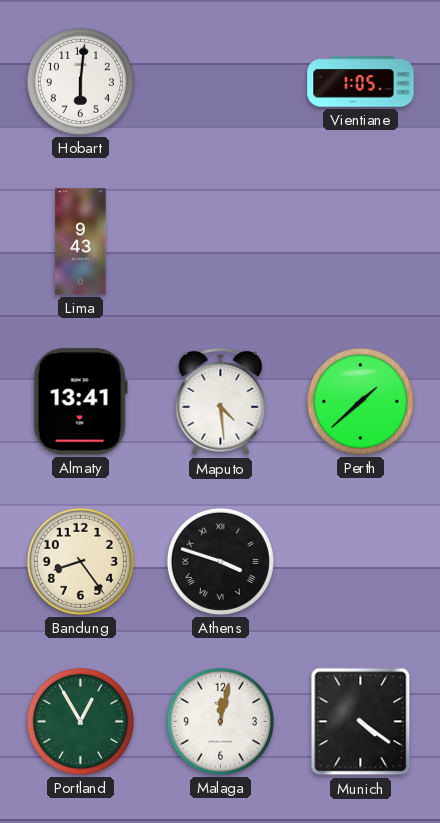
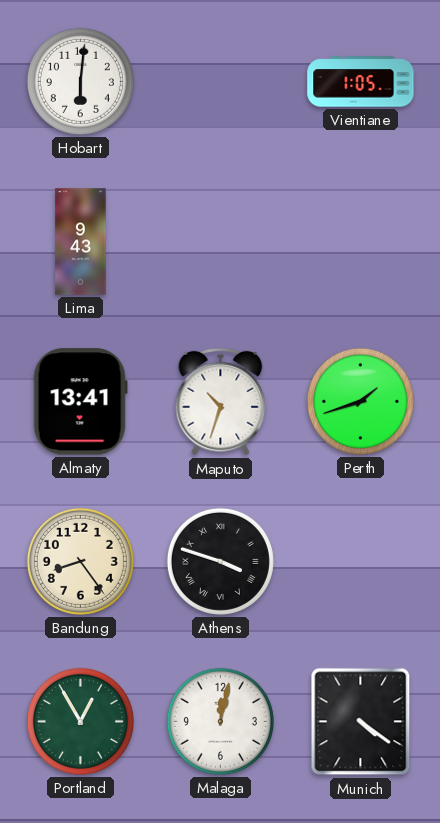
Maputo: 4:29 -> 10:33 (221, 402)
Perth: 1:38 -> 1:42 (360, 401)
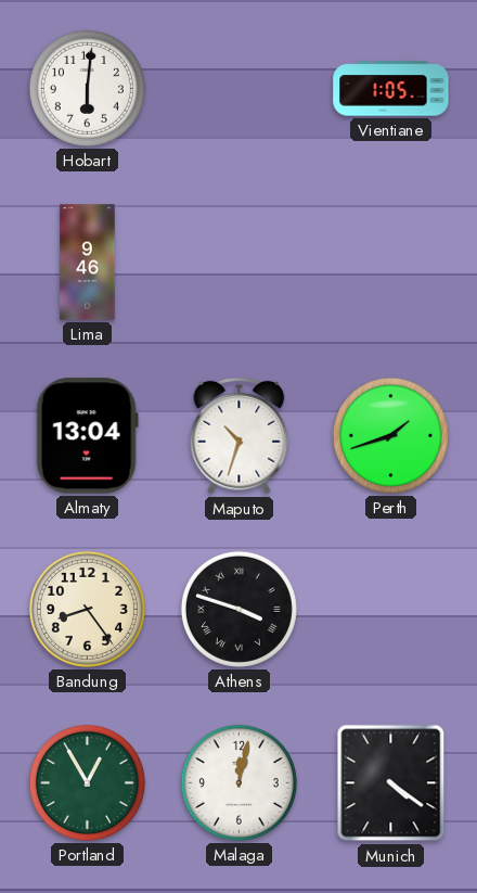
Lima: 9:43 -> 9:46 (88, 263)
Almaty: 13:41 -> 13:04 (87, 436)
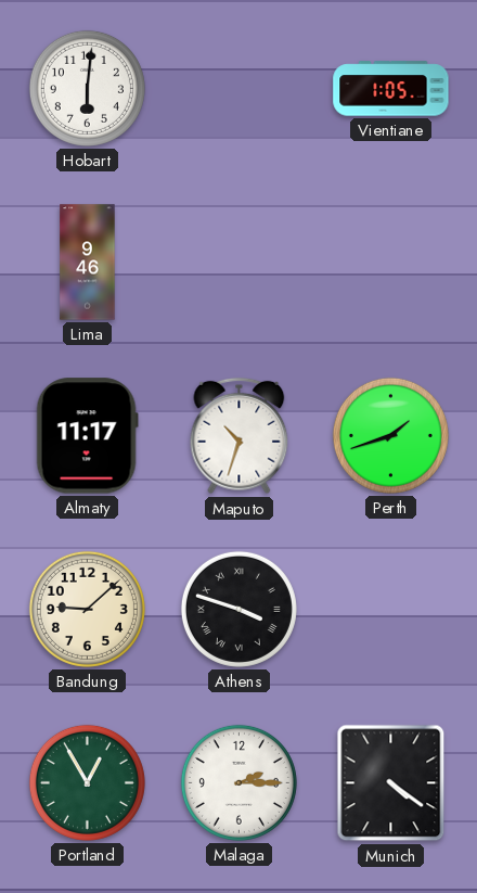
Almaty: 13:04 -> 11:17 (87, 436)
Bandung: 8:24 -> 9:08 (87, 609)
Malaga: 12:02 -> 2:15 (238, 782)
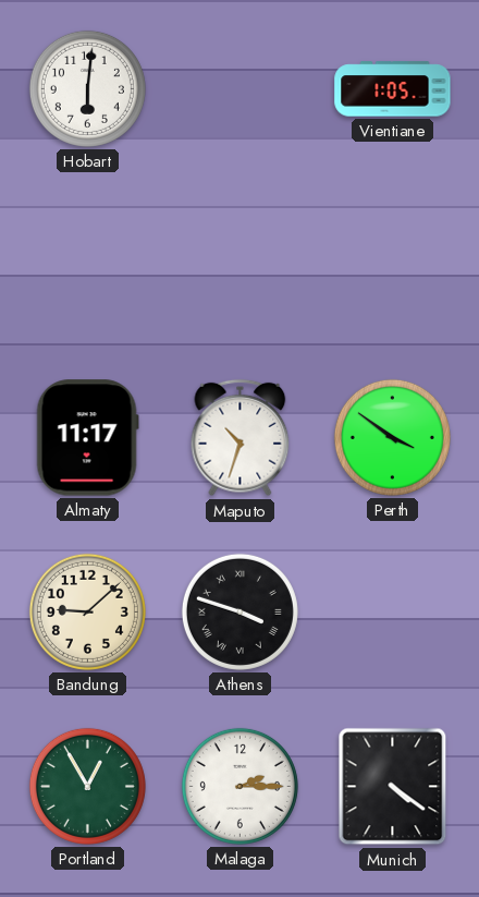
Lima: 9:46 -> none (88, 263)
Perth: 1:42 -> 3:51 (392, 437)
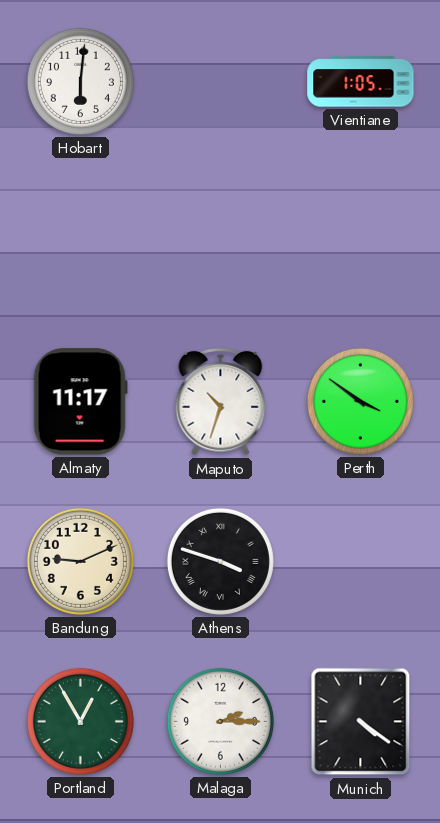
Bandung: 9:08 -> 9:11 (80, 561)
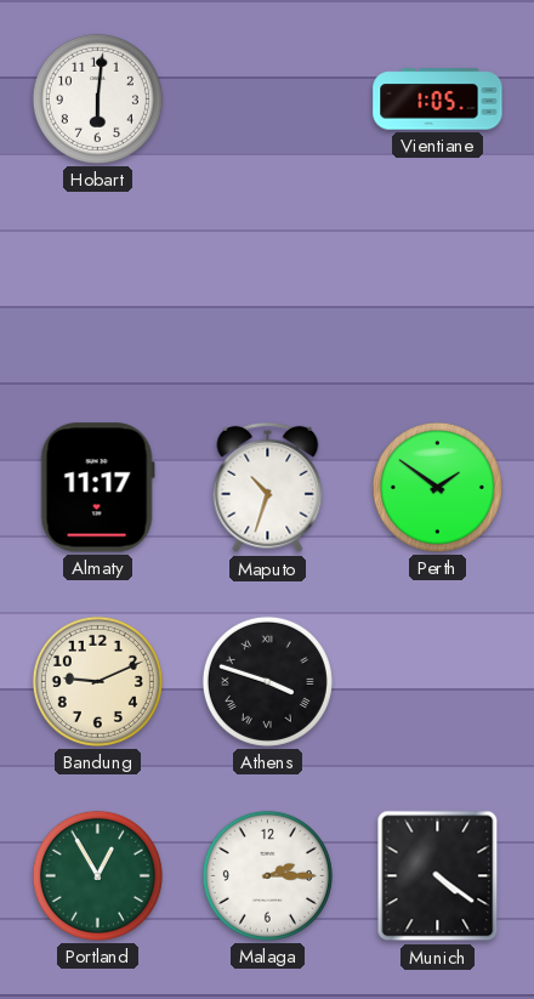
Perth: 3:51 -> 1:51 (437, 487)
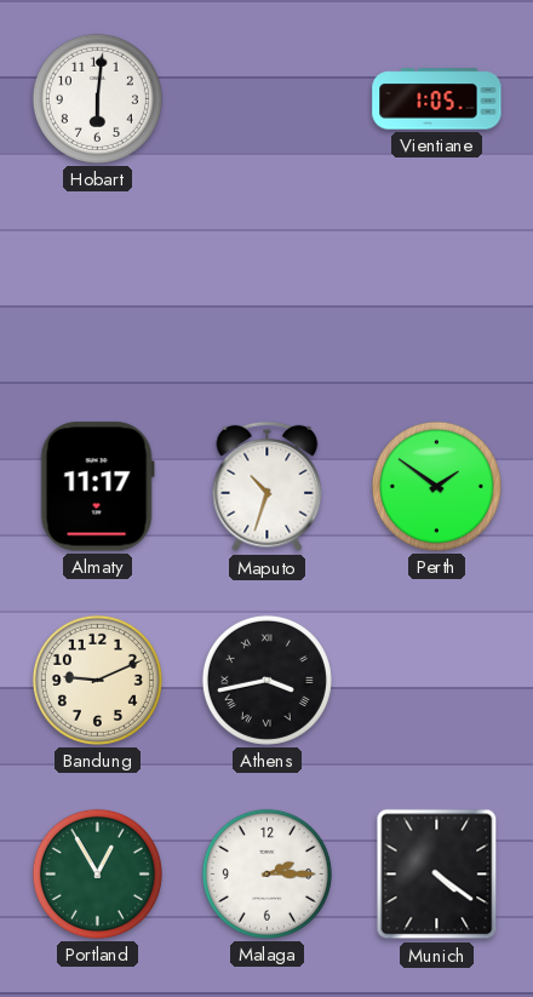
Athens: 3:48 -> 3:43 (266, 680)
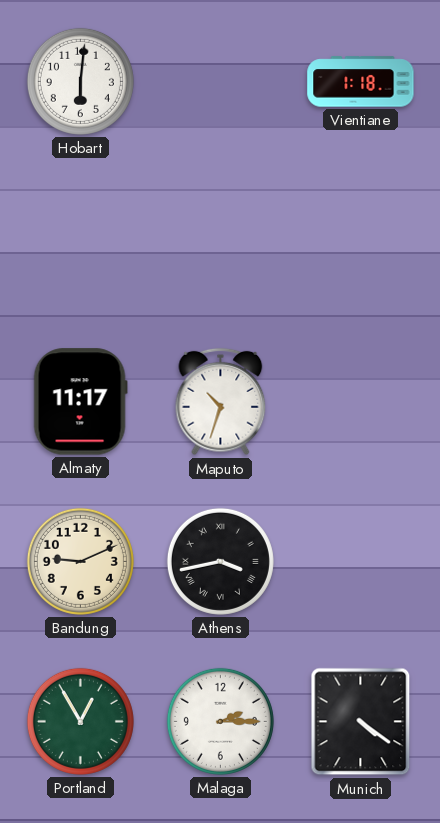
Vientiane: 1:05 -> 1:18 (361, 82)
Perth: 1:51 -> none (436, 486)
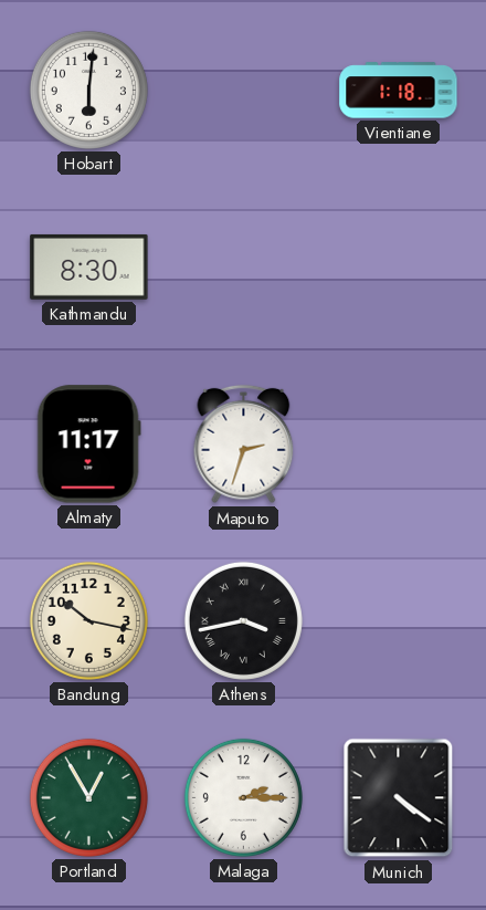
Kathmandu: none -> 8:30 (89, 266)
Maputo: 10:33 -> 2:33 (244, 444)
Bandung: 9:11 -> 10:17 (88, 620)
